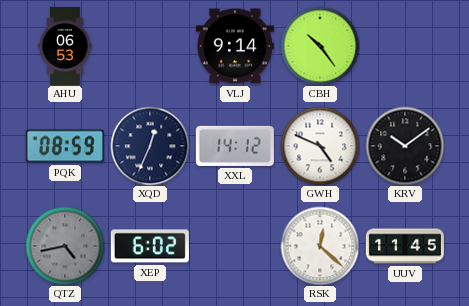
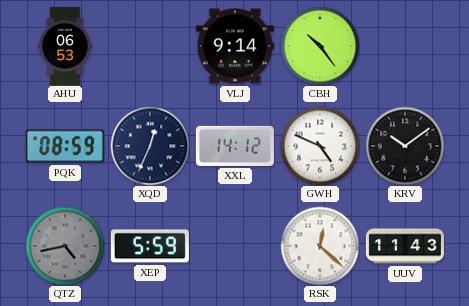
XEP: 6:02 -> 5:59 (150, 246)
UUV: 11:45 -> 11:43 (405, 246)
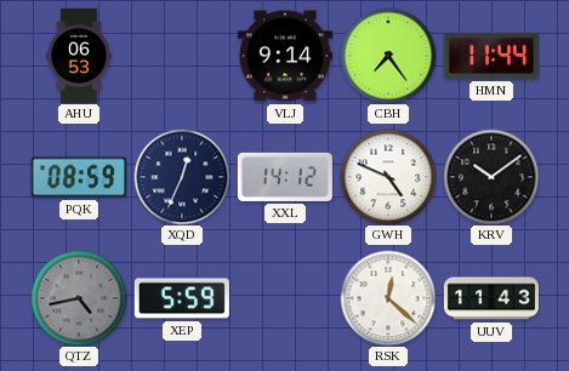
CBH: 10:24 -> 7:24 (388, 56)
HMN: none -> 11:44 (491, 56)
